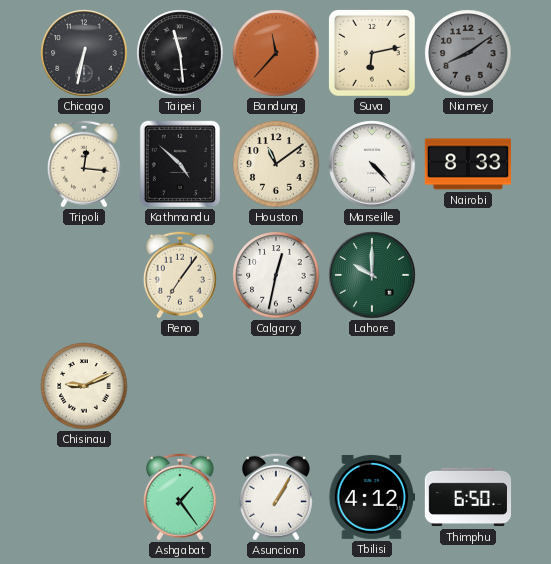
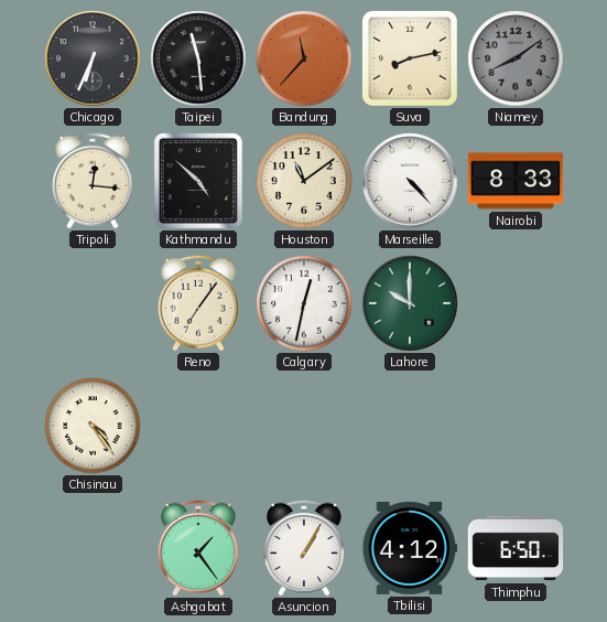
Chicago: 6:32 -> 6:34 (93, 58)
Suva: 6:13 -> 8:13 (411, 60)
Chisinau: 9:11 -> 4:24 (93, 426)
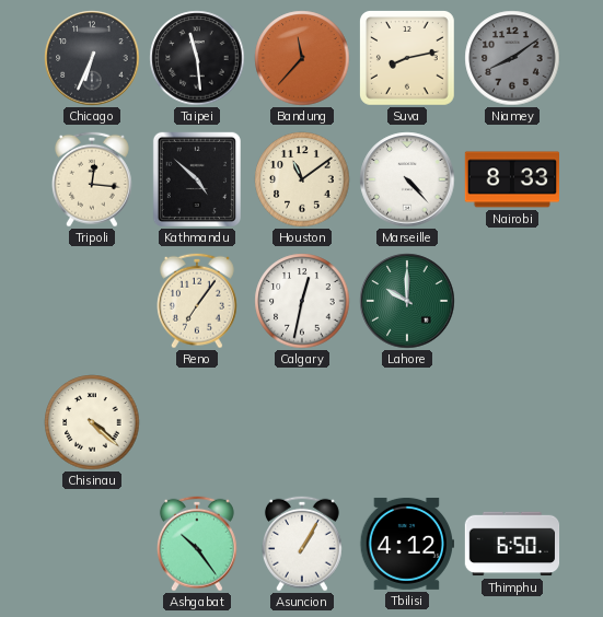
Chisinau: 4:24 -> 4:22 (92, 422)
Ashgabat: 1:24 -> 10:24 (197, 544)
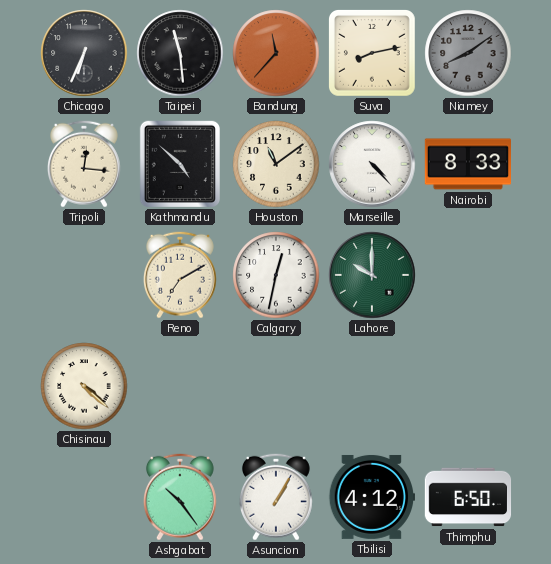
Reno: 7:06 -> 7:10 (180, 275)
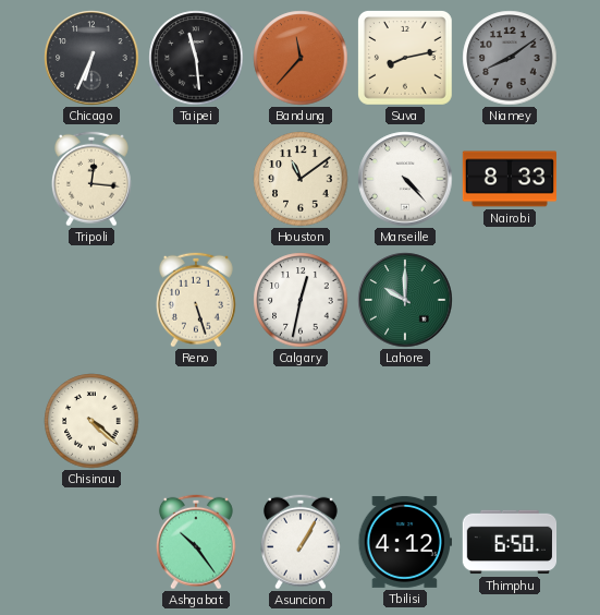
Kathmandu: 4:52 -> none (180, 164)
Reno: 7:10 -> 5:27 (196, 300)
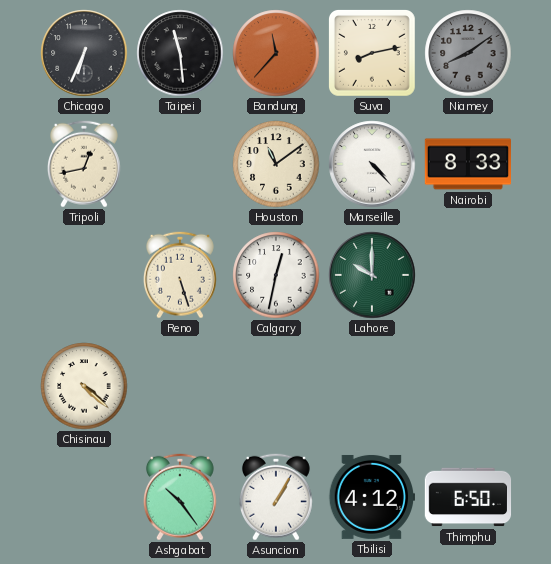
Tripoli: 12:16 -> 12:43 (84, 164)
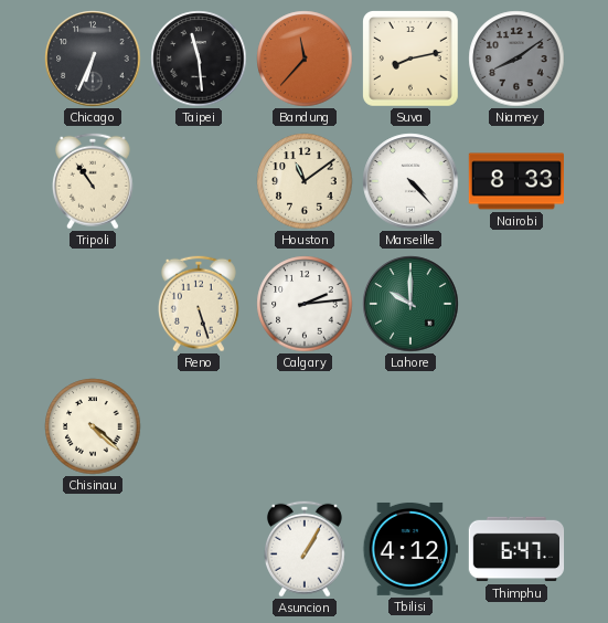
Tripoli: 12:43 -> 10:54 (93, 181)
Calgary: 12:32 -> 2:14 (305, 304)
Ashgabat: 10:24 -> none (180, 497)
Thimphu: 6:50 -> 6:47 (516, 549)
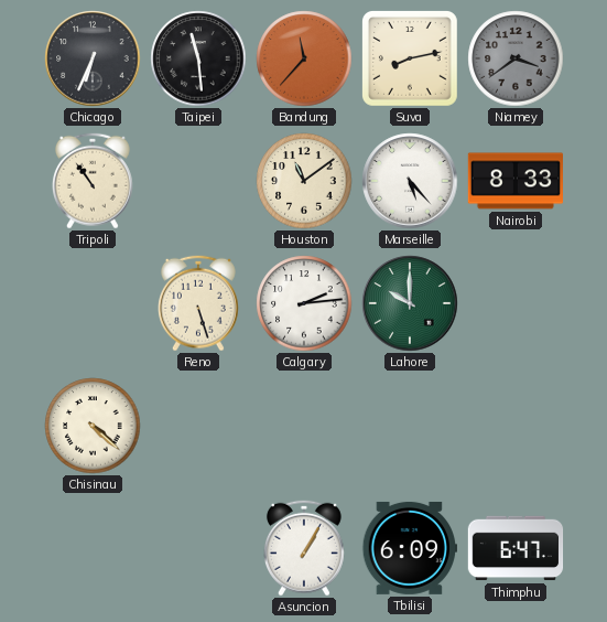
Niamey: 8:09 -> 3:39 (516, 58)
Marseille: 4:23 -> 5:23 (410, 181)
Tbilisi: 4:12 -> 6:09 (409, 548)
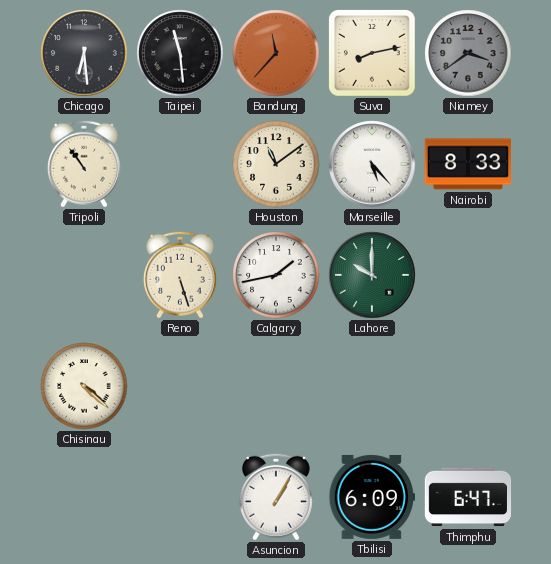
Chicago: 6:34 -> 6:29 (84, 53)
Calgary: 2:14 -> 1:43 (276, 275)
